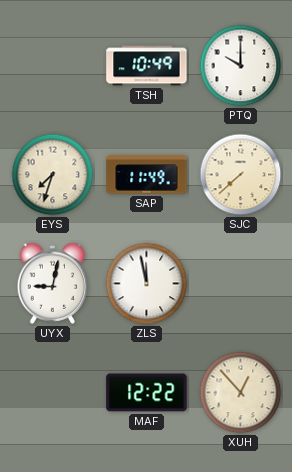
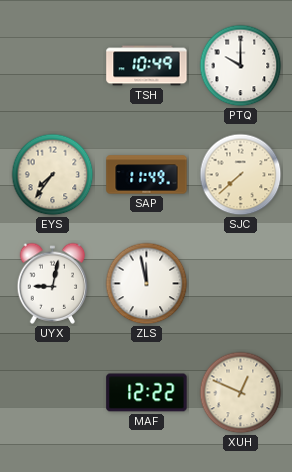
EYS: 7:33 -> 7:36 (53, 175)
XUH: 12:53 -> 12:49 (241, 393)
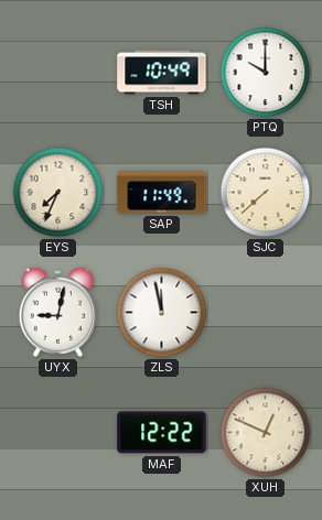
EYS: 7:36 -> 7:34 (58, 193)
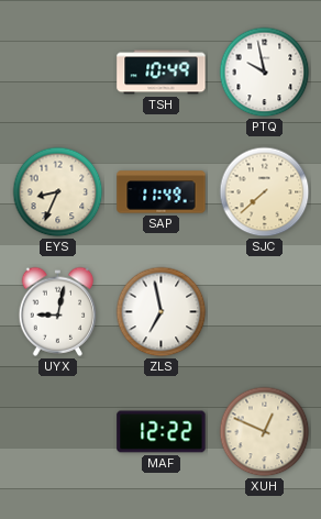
PTQ: 10:00 -> 9:58 (265, 73)
EYS: 7:34 -> 8:34 (58, 192)
ZLS: 11:58 -> 6:58 (162, 312)
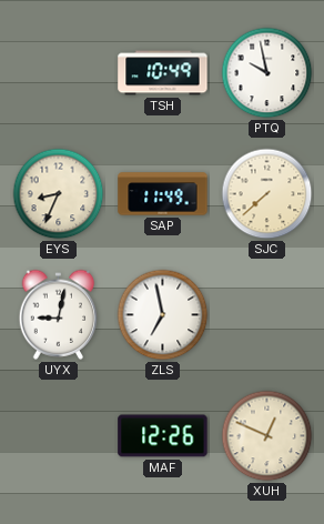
MAF: 12:22 -> 12:26 (163, 436)
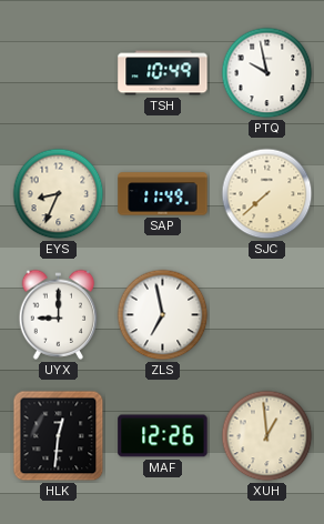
UYX: 9:02 -> 9:00 (59, 314)
HLK: none -> 12:31 (59, 436)
XUH: 12:49 -> 12:59 (267, 436)
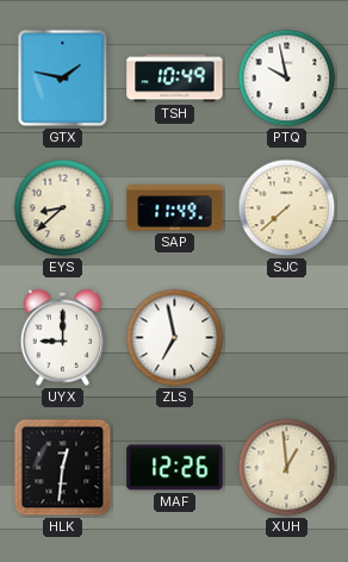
GTX: none -> 1:47 (63, 79)
EYS: 8:34 -> 8:38 (63, 208)
